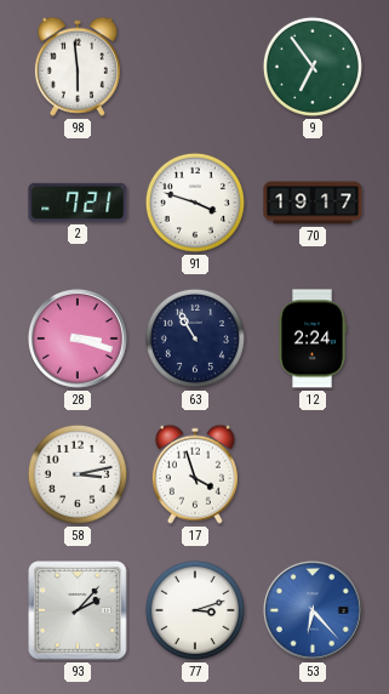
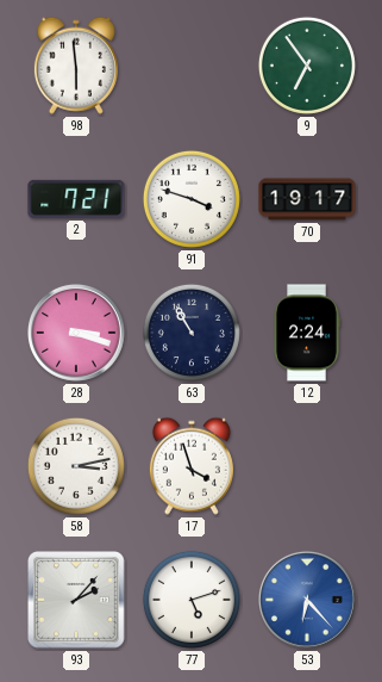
77: 3:12 -> 5:12 (192, 600)
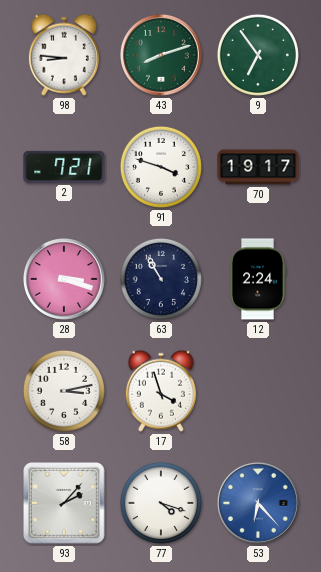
98: 5:59 -> 8:46 (64, 55)
43: none -> 8:12 (161, 55)
77: 5:12 -> 4:18 (161, 503)
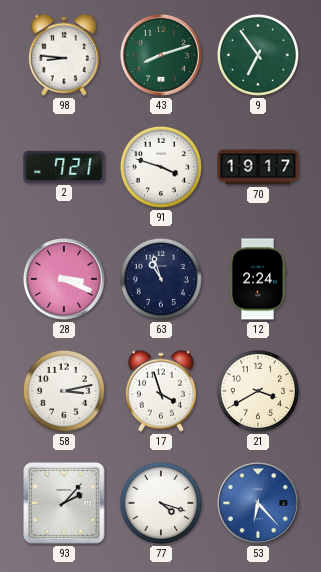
28: 3:18 -> 3:19 (64, 279)
63: 10:55 -> 10:57 (161, 279)
21: none -> 3:40 (258, 391)
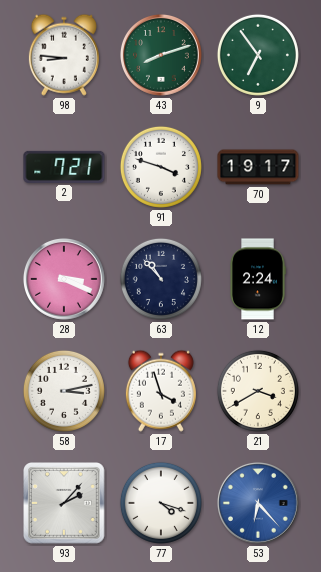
63: 10:57 -> 10:53 (161, 279)
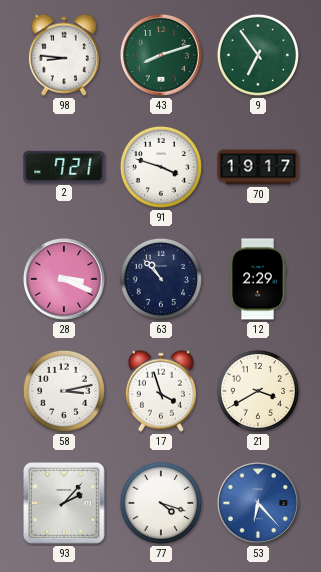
12: 2:24 -> 2:29 (258, 279)
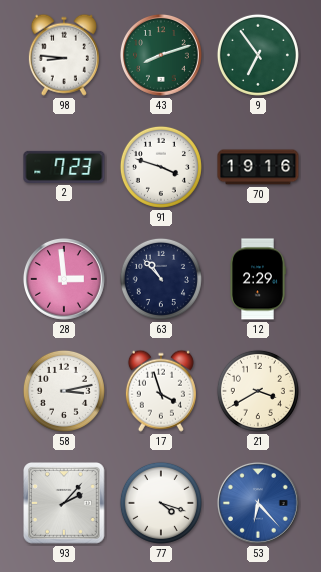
2: 7:21 -> 7:23 (64, 167)
70: 19:17 -> 19:16 (258, 167)
28: 3:19 -> 2:59 (64, 279)
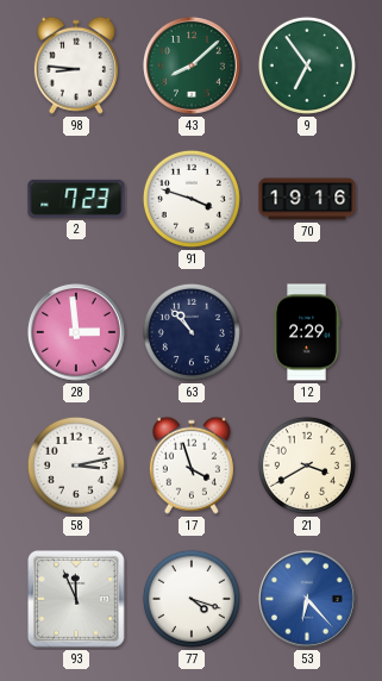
43: 8:12 -> 8:08 (192, 65)
93: 2:07 -> 11:56 (77, 600)
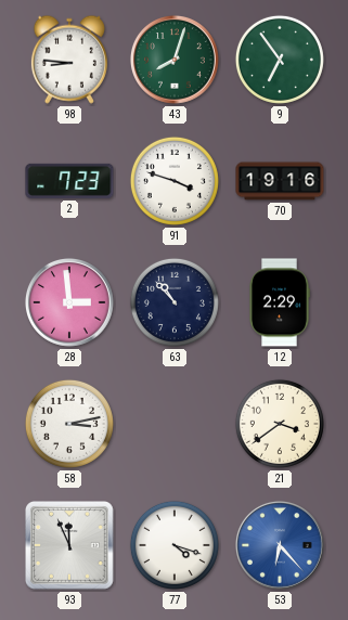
43: 8:08 -> 8:03 (175, 60)
17: 3:57 -> none (192, 466)
21: 3:40 -> 3:39 (280, 424)
